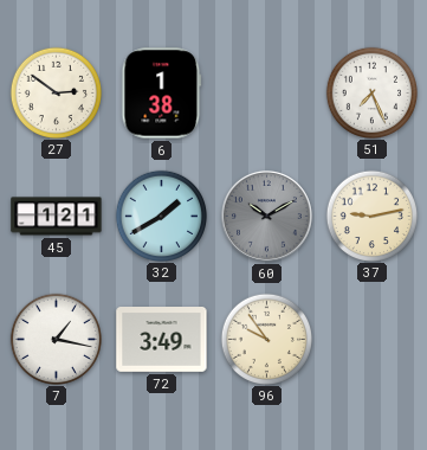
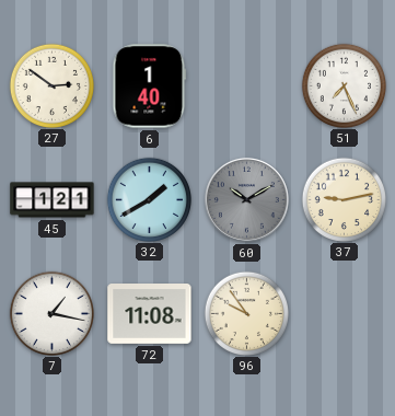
6: 1:38 -> 1:40 (150, 86)
72: 3:49 -> 11:08 (150, 314)
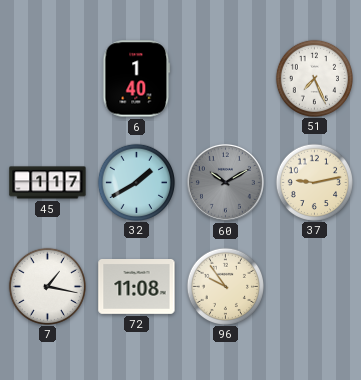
27: 2:51 -> none (51, 85)
45: 1:21 -> 1:17 (48, 183)
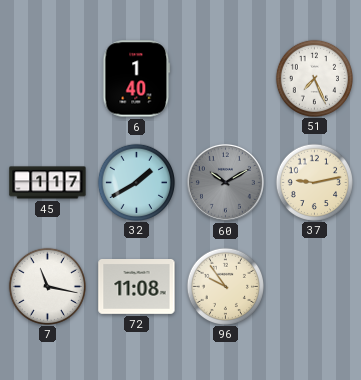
7: 1:17 -> 11:17 (47, 286)
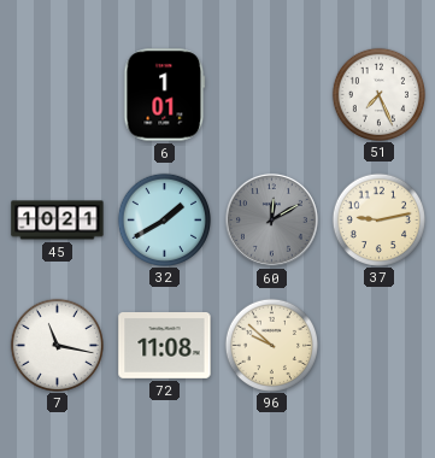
6: 1:40 -> 1:01 (165, 95)
45: 1:17 -> 10:21 (58, 221)
60: 10:10 -> 12:10 (271, 219)
96: 9:54 -> 9:52 (271, 345)
